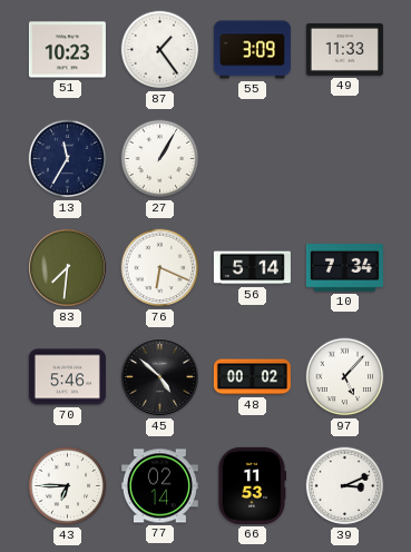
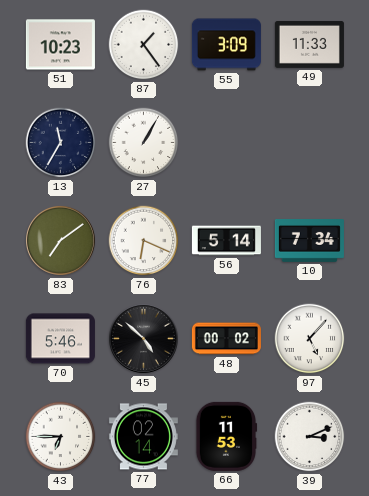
83: 7:31 -> 7:09 (61, 241)
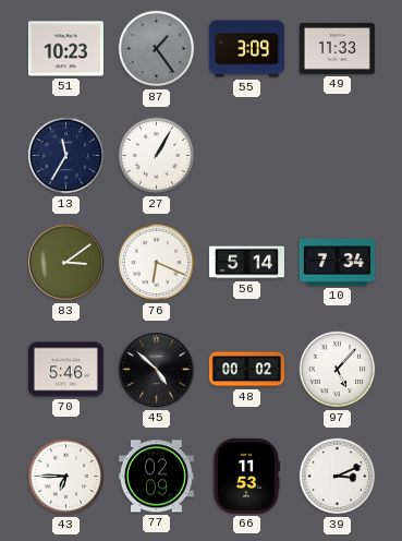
87 dial: white -> grey (157, 49)
83: 7:09 -> 3:09 (66, 263)
77: 02:14 -> 02:09 (156, 477)
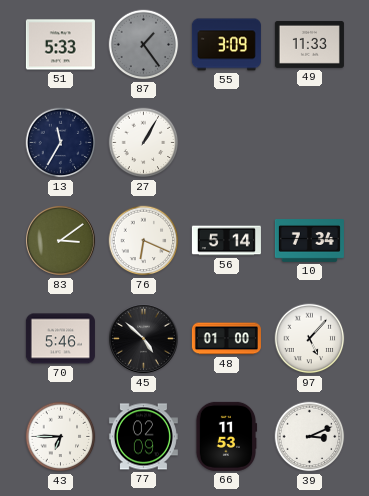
51: 10:23 -> 5:33 (60, 45)
48: 00:02 -> 01:00 (226, 339)
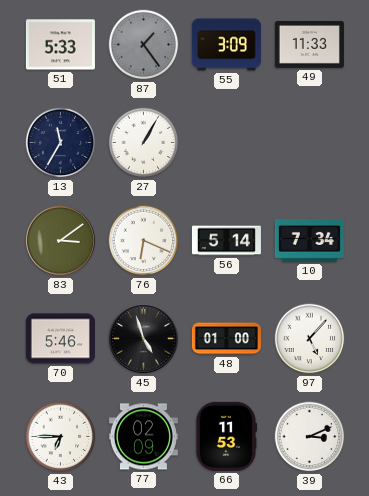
45: 4:52 -> 4:57 (144, 339)
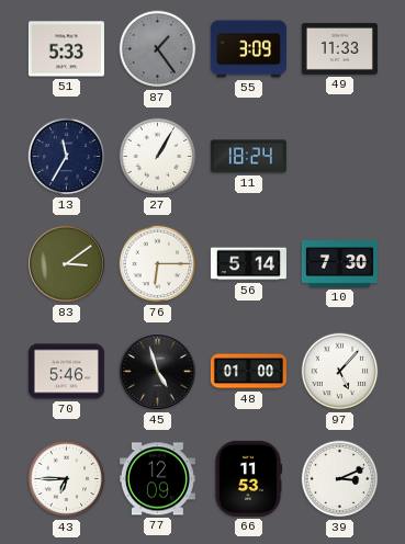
11: none -> 18:24 (248, 157)
76: 6:19 -> 6:15 (158, 264)
10: 7:34 -> 7:30 (339, 264)
77: 02:09 -> 12:09 (157, 479)
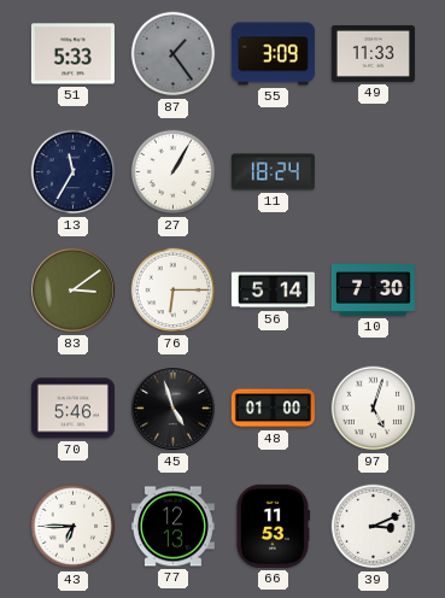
97: 5:07 -> 5:03 (374, 409)
77: 12:09 -> 12:13 (172, 527)
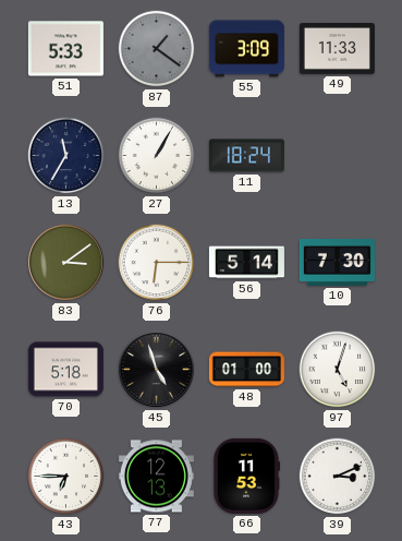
87: 1:24 -> 1:21 (157, 49)
70: 5:46 -> 5:18 (65, 370)
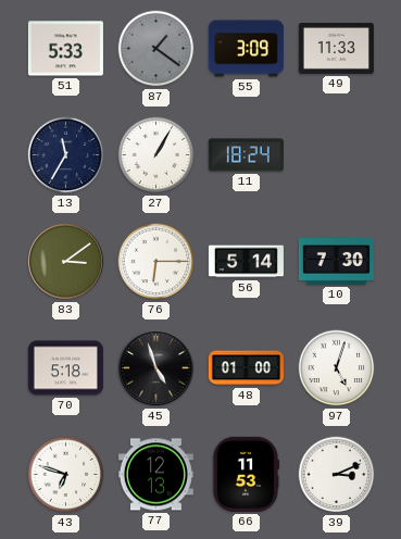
43: 6:45 -> 6:48 (66, 475)
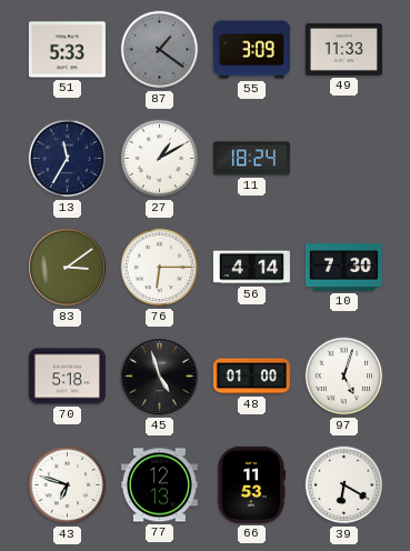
27: 1:05 -> 1:10 (160, 159)
56: 5:14 -> 4:14 (251, 268)
39: 3:11 -> 6:20 (344, 485)
